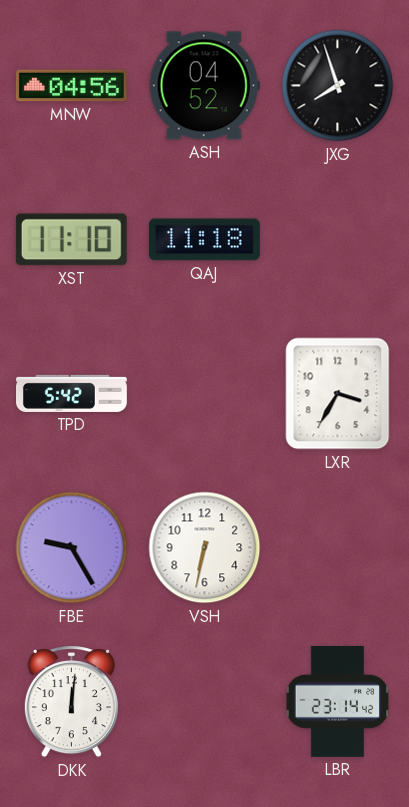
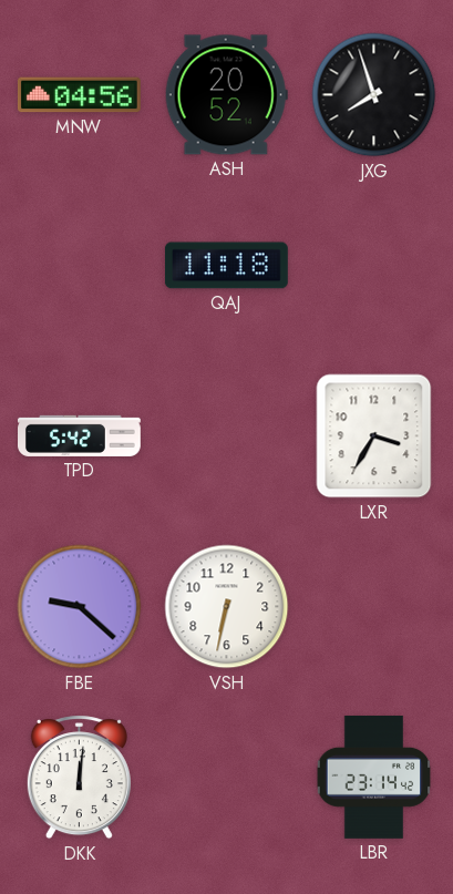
ASH: 04:52 -> 20:52 (226, 95)
XST: 11:10 -> none (71, 240)
FBE: 9:25 -> 9:22 (80, 607)
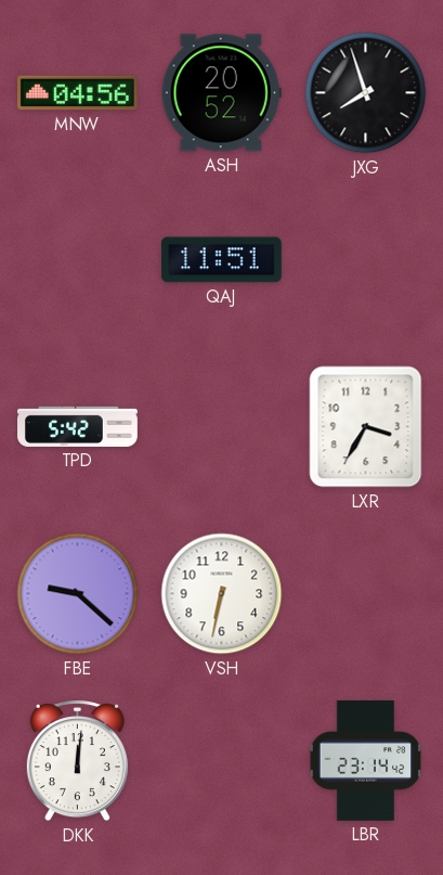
QAJ: 11:18 -> 11:51 (221, 260)
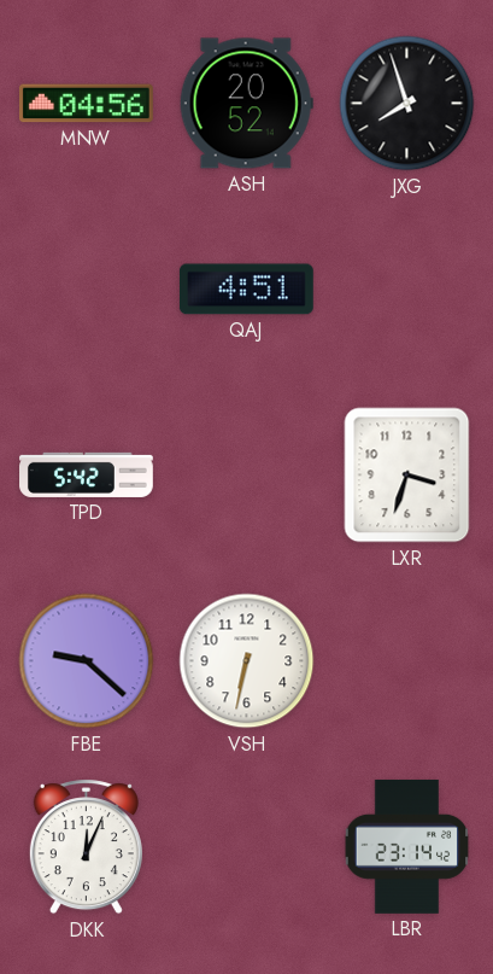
QAJ: 11:51 -> 4:51 (246, 290)
LXR: 3:35 -> 3:33 (407, 476)
DKK: 12:01 -> 12:04 (86, 847)
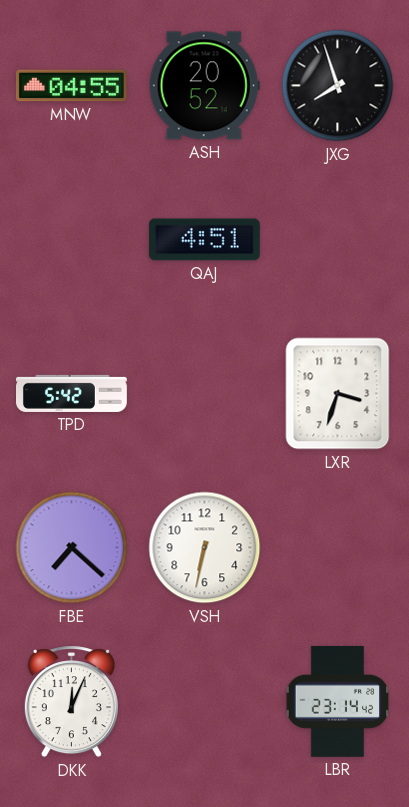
MNW: 04:56 -> 04:55 (71, 86)
FBE: 9:22 -> 7:22 (72, 548)
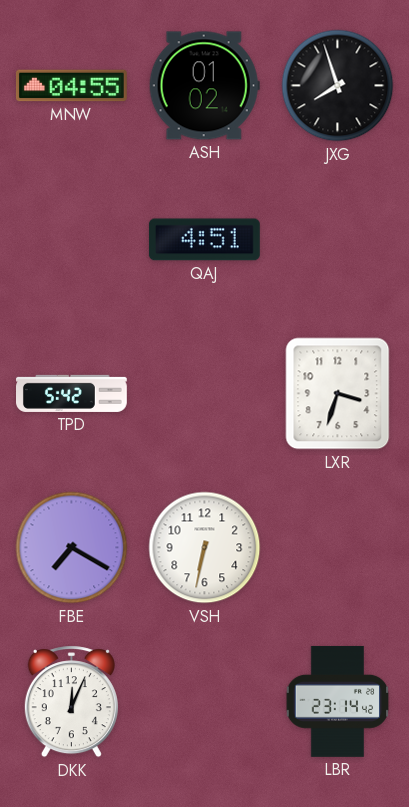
ASH: 20:52 -> 01:02 (204, 86)
FBE: 7:22 -> 7:20 (72, 548)
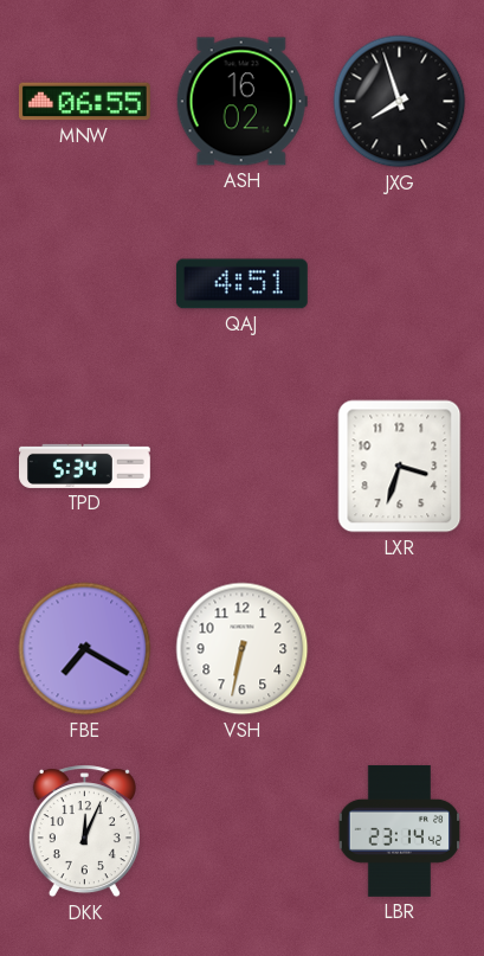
MNW: 04:55 -> 06:55 (84, 102)
ASH: 01:02 -> 16:02 (241, 102)
TPD: 5:42 -> 5:34 (85, 466)
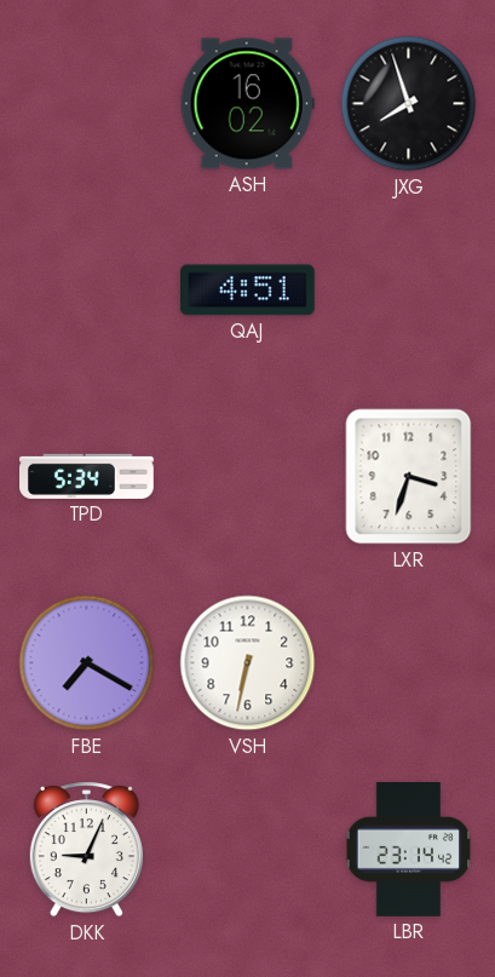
MNW: 06:55 -> none (84, 102)
DKK: 12:04 -> 9:04 (86, 850)
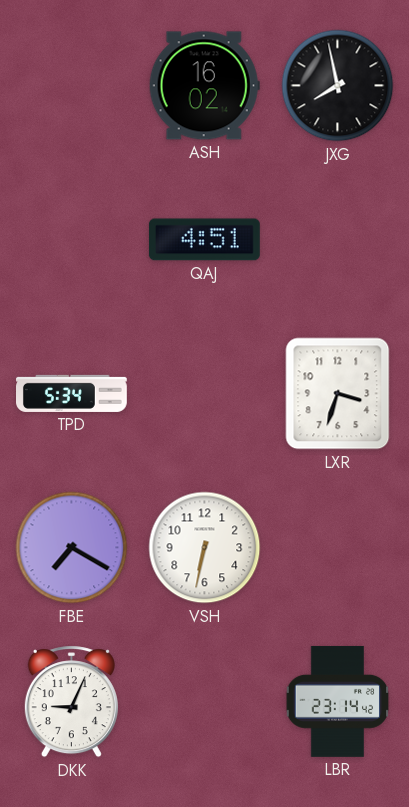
JXG: 7:57 -> 7:58 (338, 86)
